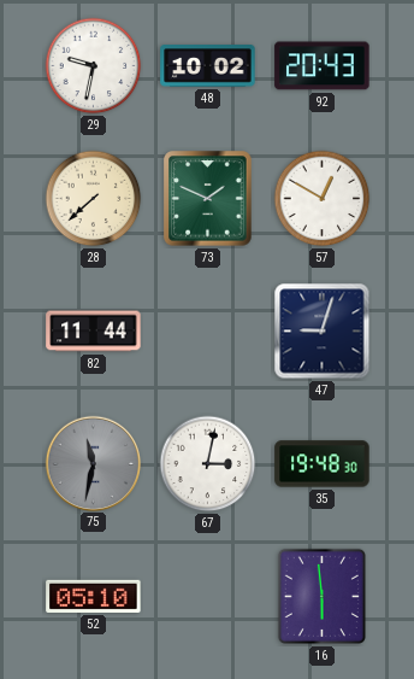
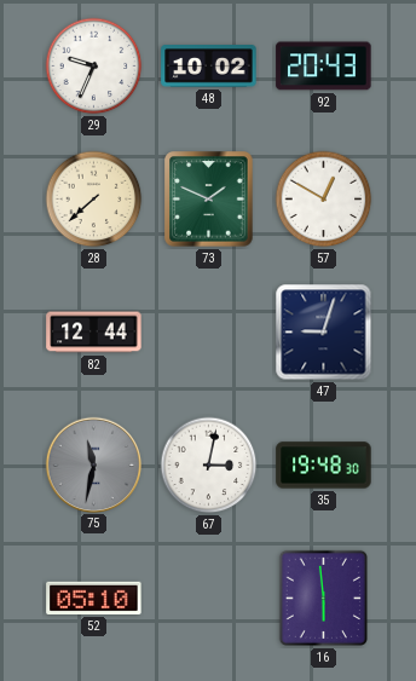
29: 9:32 -> 9:34 (94, 67)
82: 11:44 -> 12:44 (94, 333)
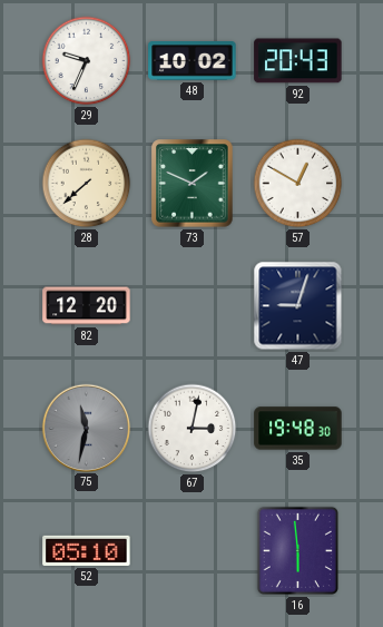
82: 12:44 -> 12:20 (87, 306)
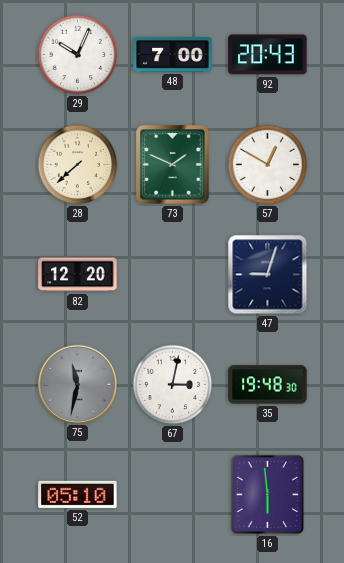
29: 9:34 -> 10:04 (78, 55)
48: 10:02 -> 7:00 (173, 55)
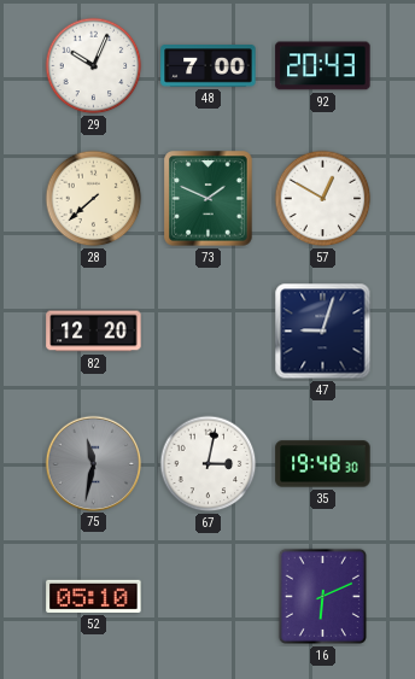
16: 5:59 -> 6:11 (322, 596)
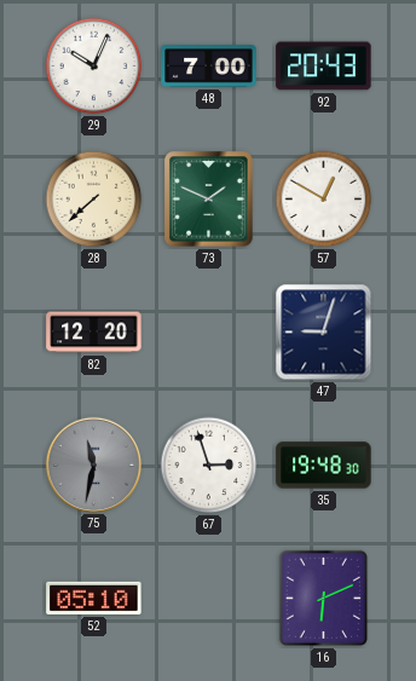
67: 3:02 -> 2:57 (209, 466)
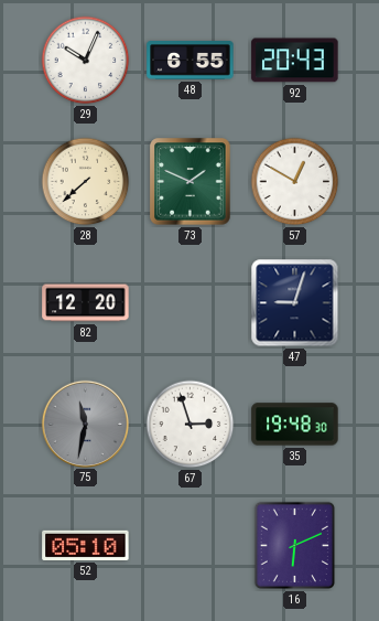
48: 7:00 -> 6:55 (191, 61)
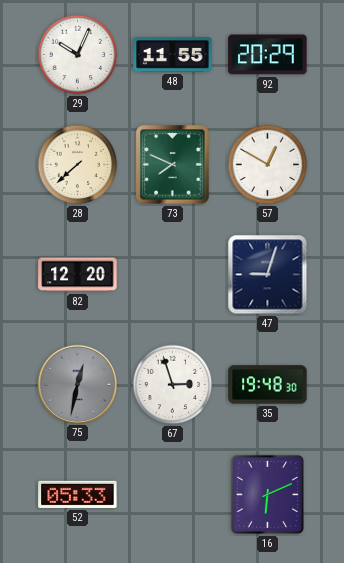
48: 6:55 -> 11:55 (173, 55)
92: 20:43 -> 20:29 (268, 55)
73: 1:49 -> 7:49 (173, 165)
75: 11:32 -> 12:32 (77, 384)
52: 05:10 -> 05:33 (78, 494)
